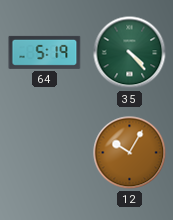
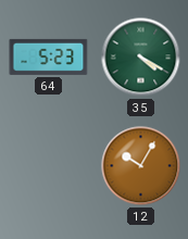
64: 5:19 -> 5:23 (49, 56)
35: 4:23 -> 4:20 (141, 58)
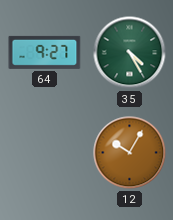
64: 5:23 -> 9:27 (45, 52)
35: 4:20 -> 4:25 (130, 53)
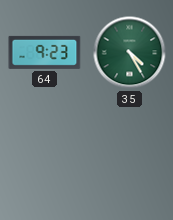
64: 9:27 -> 9:23 (45, 52)
12: 10:05 -> none (130, 153)
